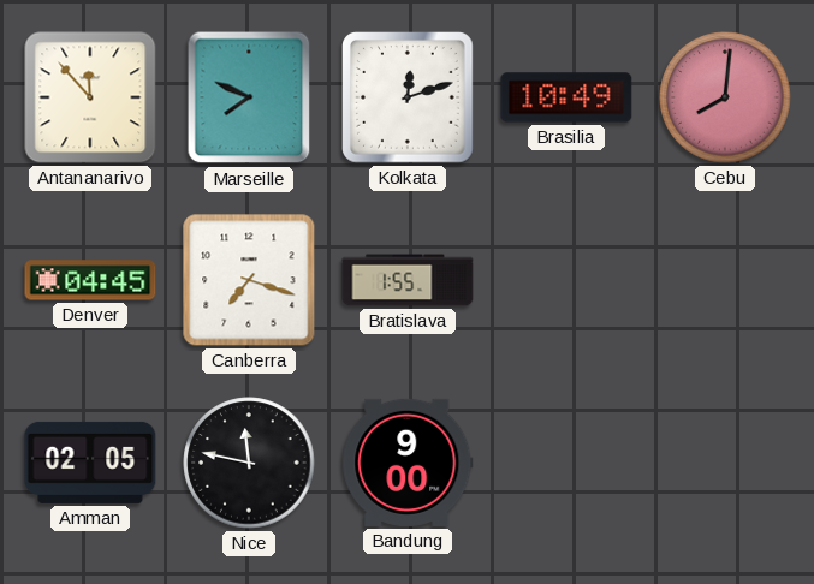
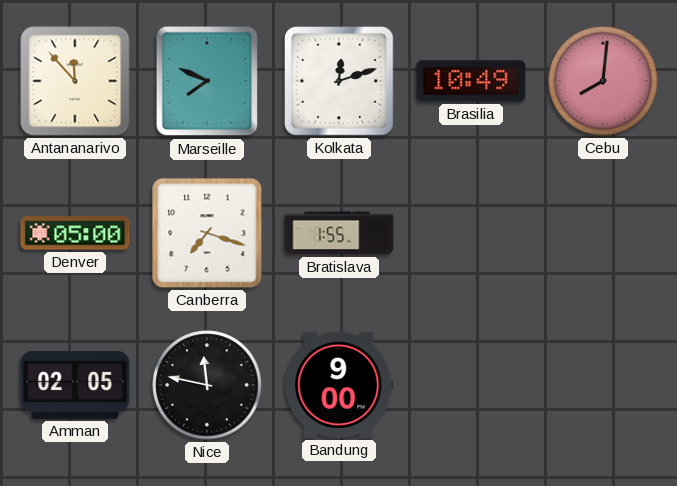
Denver: 04:45 -> 05:00 (75, 233)
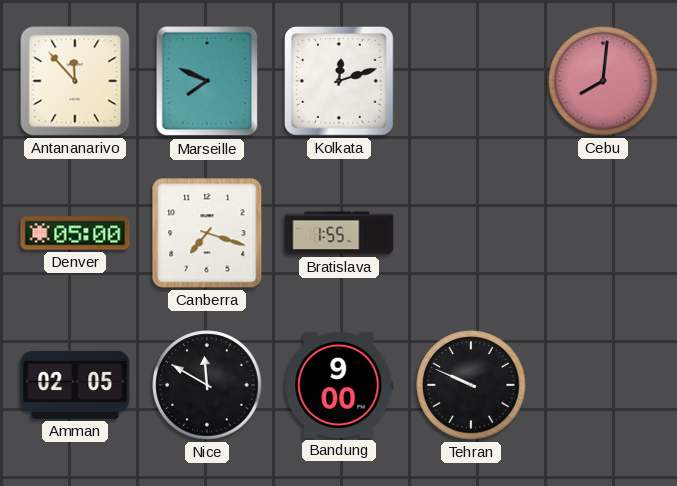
Brasilia: 10:49 -> none (471, 81)
Nice: 11:47 -> 11:50 (207, 385)
Tehran: none -> 9:49 (471, 385)
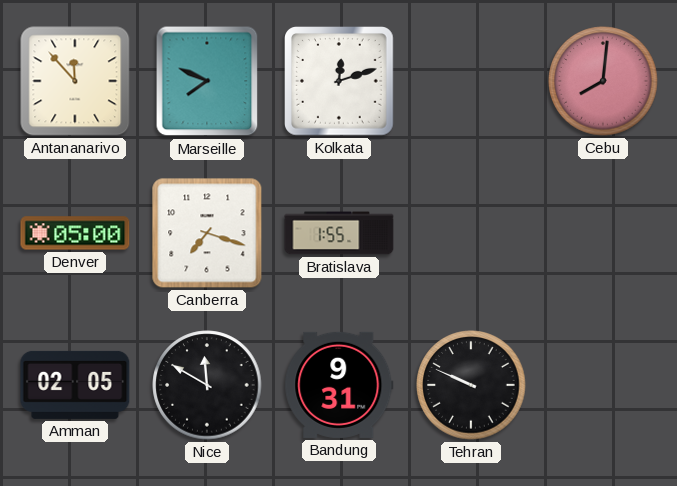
Bandung: 9:00 -> 9:31 (339, 385)
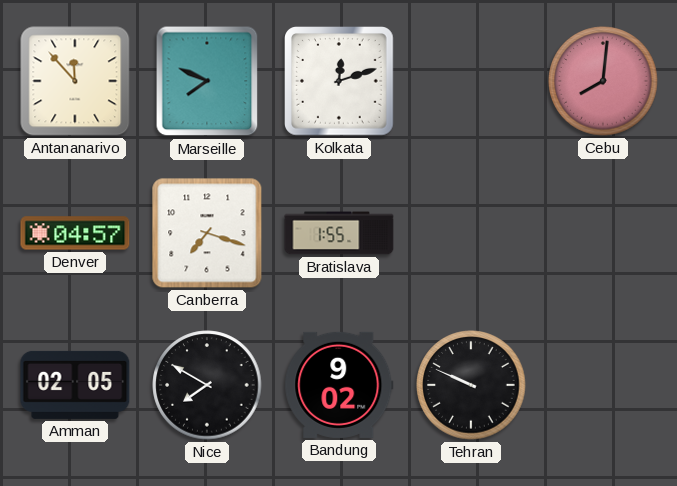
Denver: 05:00 -> 04:57 (75, 233)
Nice: 11:50 -> 7:50 (207, 385)
Bandung: 9:31 -> 9:02 (339, 385)
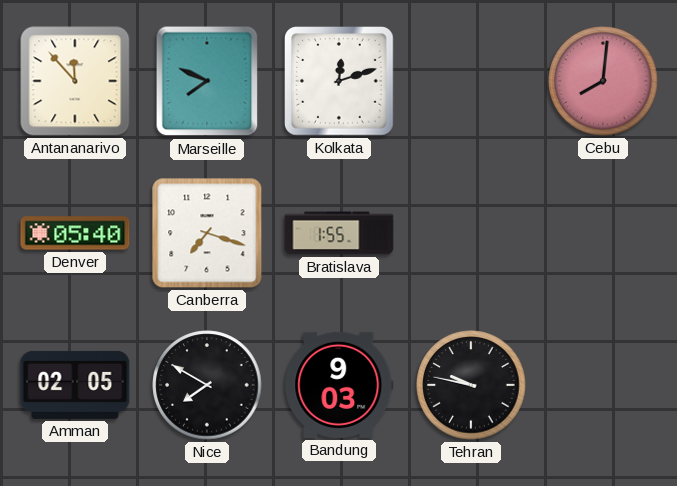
Denver: 04:57 -> 05:40 (75, 233)
Bandung: 9:02 -> 9:03 (339, 385)
Tehran: 9:49 -> 9:47 (471, 385)
